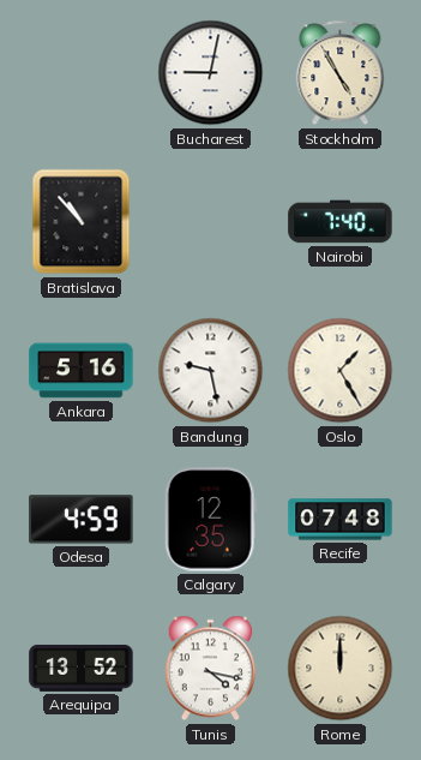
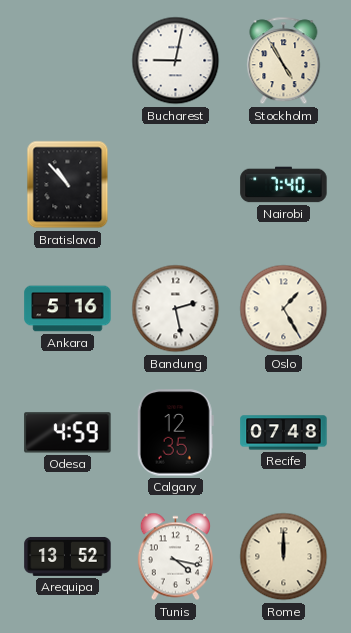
Bandung: 9:28 -> 2:28 (176, 309)
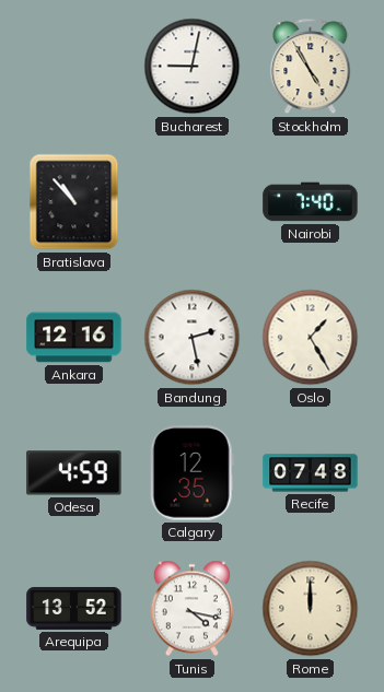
Ankara: 5:16 -> 12:16 (74, 338)
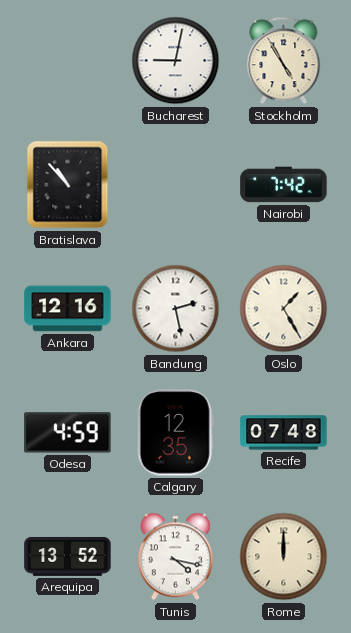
Nairobi: 7:40 -> 7:42 (284, 185)
